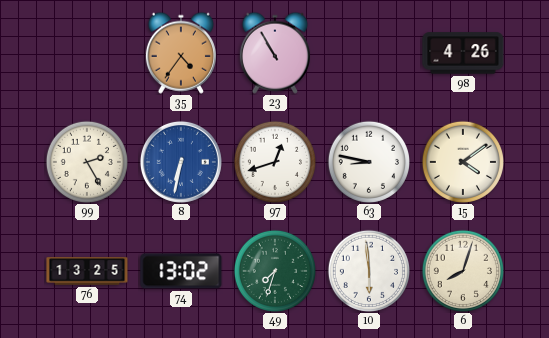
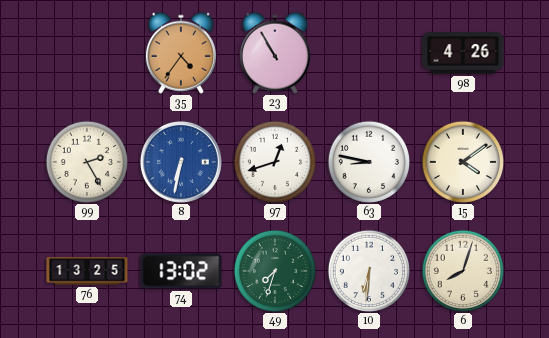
10: 5:59 -> 6:31 (368, 270)
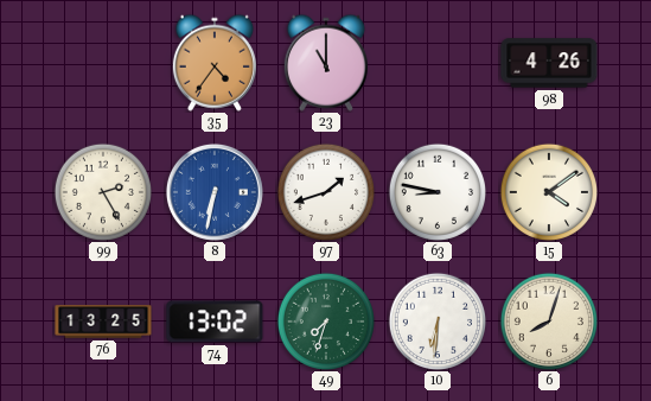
23: 10:55 -> 11:00 (326, 63)
97: 12:42 -> 1:42 (325, 191)
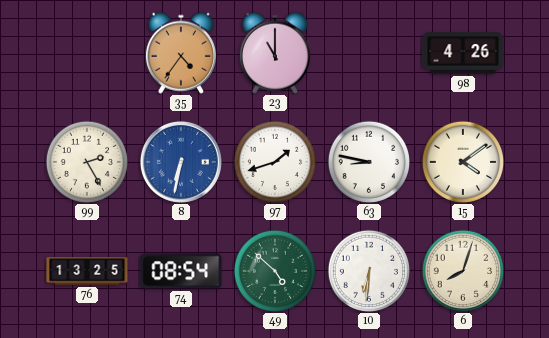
74: 13:02 -> 08:54 (181, 271)
49: 7:33 -> 4:52 (274, 270)
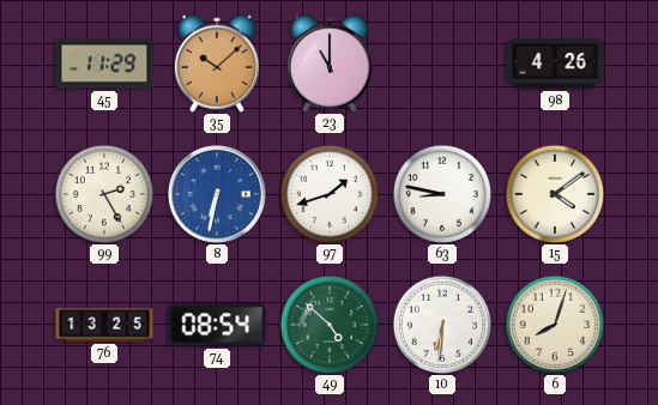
45: none -> 11:29 (104, 64)
35: 4:36 -> 10:08 (217, 64)
